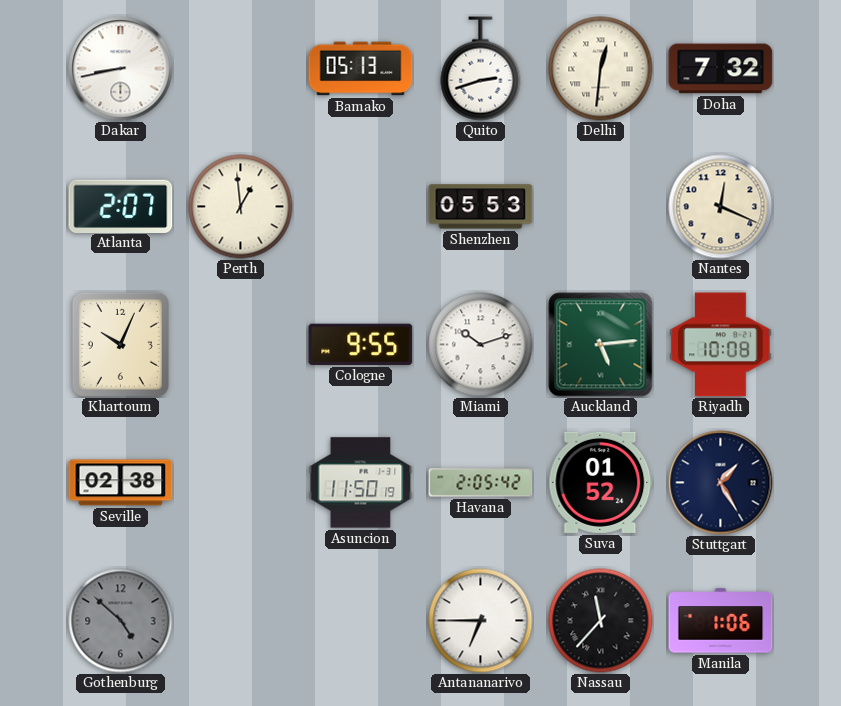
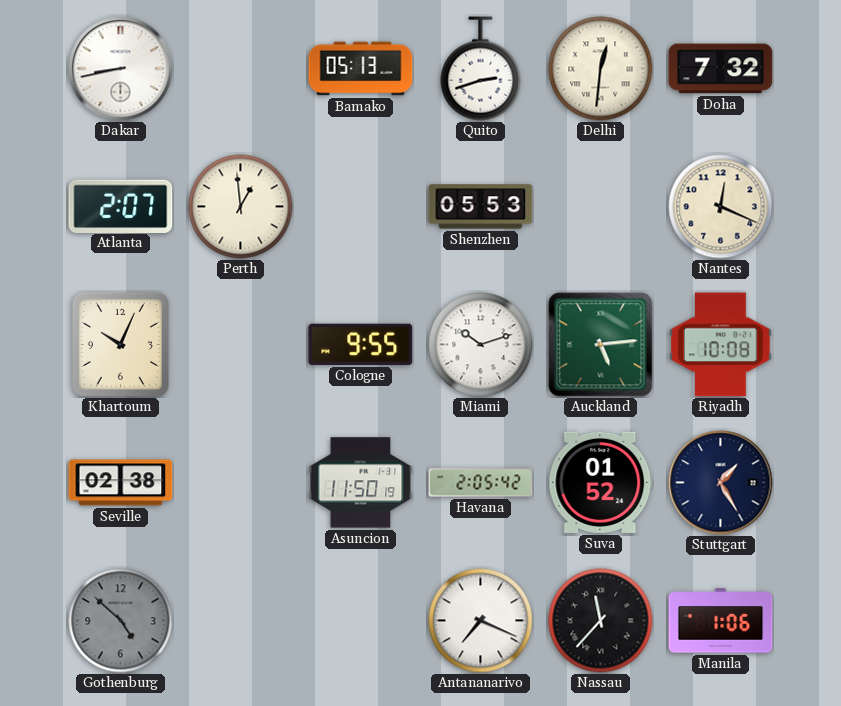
Antananarivo: 6:45 -> 7:19 (481, 621)
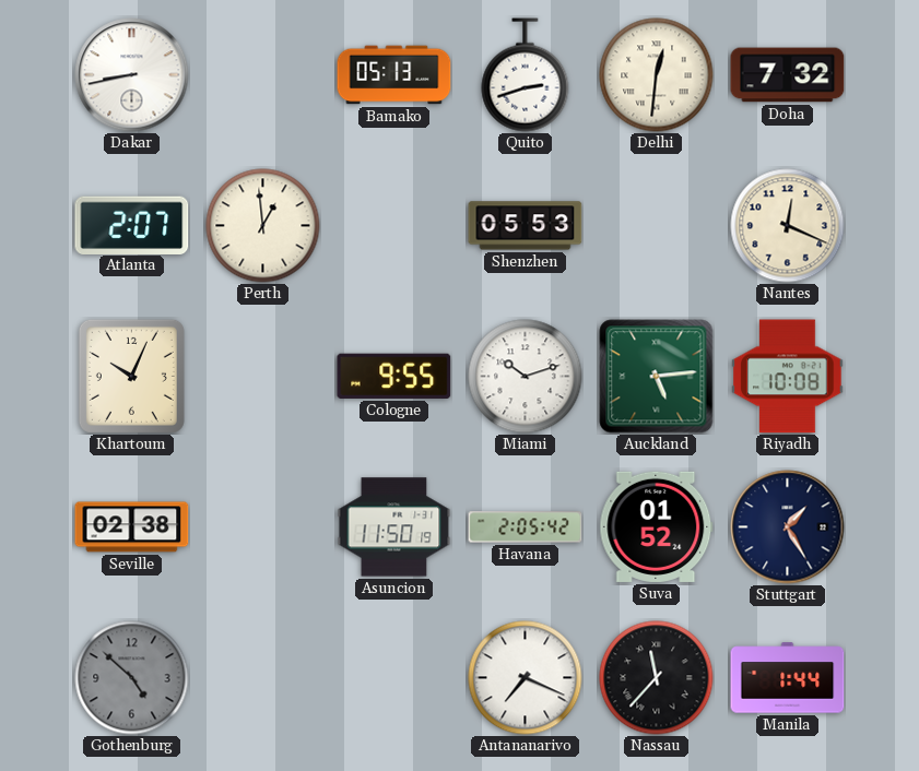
Manila: 1:06 -> 1:44 (788, 678)
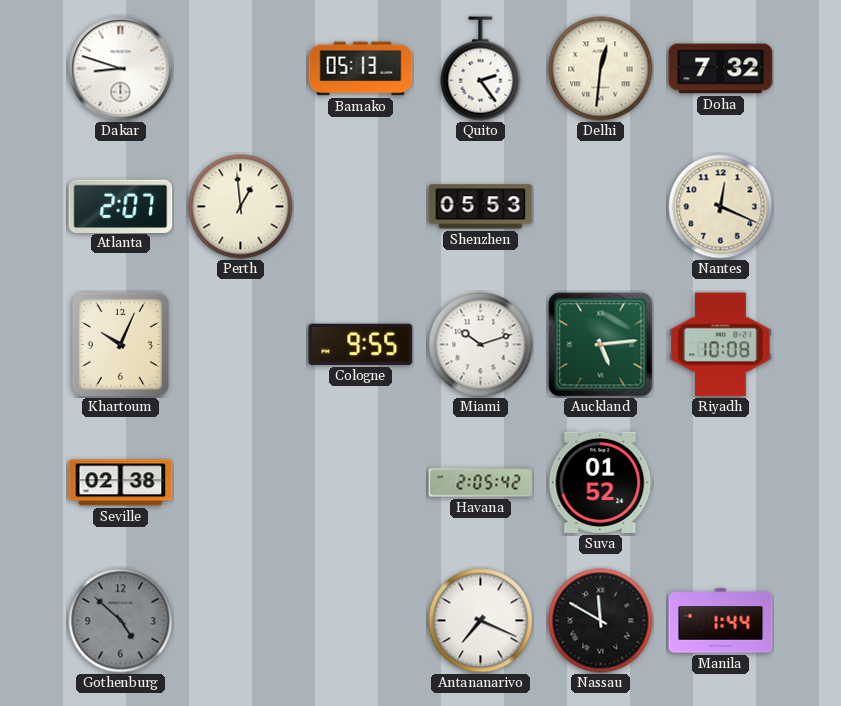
Dakar: 8:43 -> 8:48 (121, 69)
Quito: 2:42 -> 2:24 (481, 69)
Asuncion: 11:50 -> none (394, 527)
Stuttgart: 1:25 -> none (788, 527)
Nassau: 11:37 -> 11:50 (601, 621)
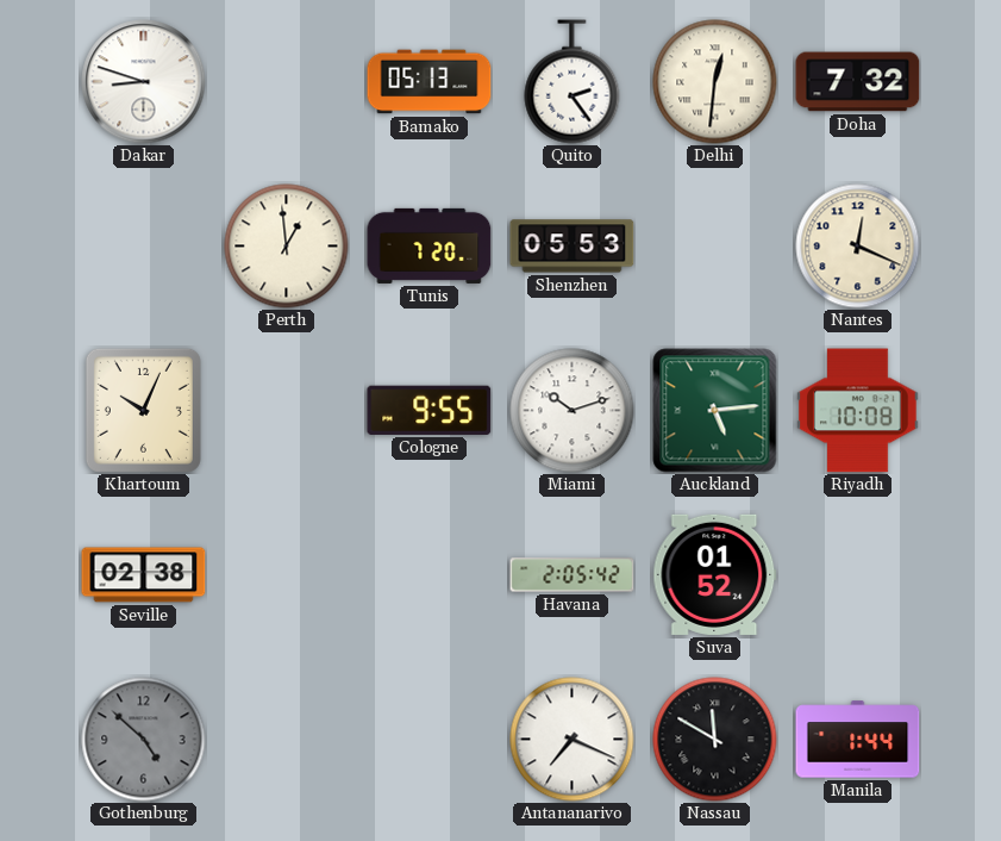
Atlanta: 2:07 -> none (121, 206)
Tunis: none -> 7:20 (430, 245)
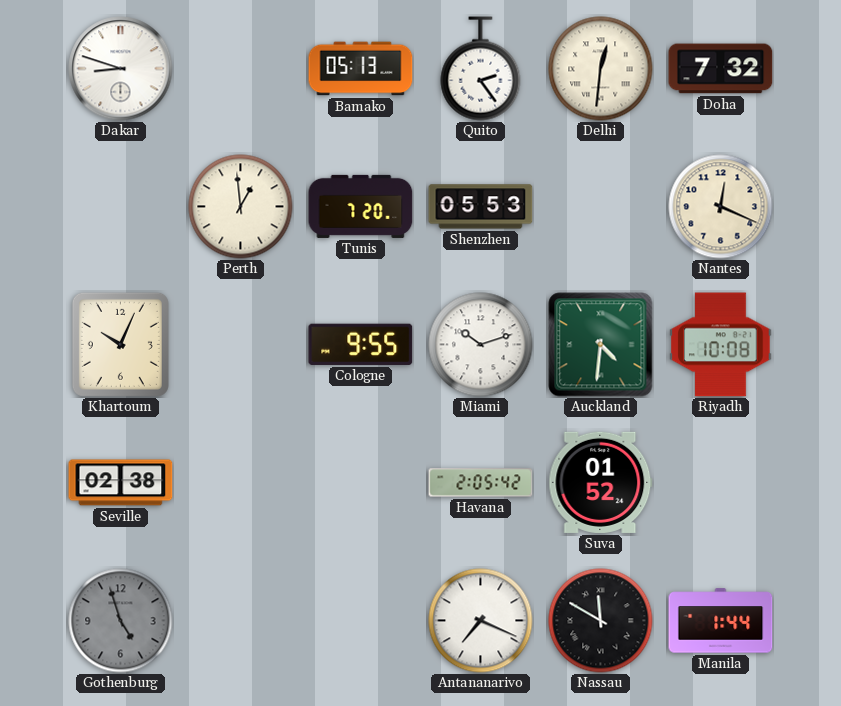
Auckland: 5:14 -> 4:31 (601, 345)
Gothenburg: 4:52 -> 4:57 (121, 621)
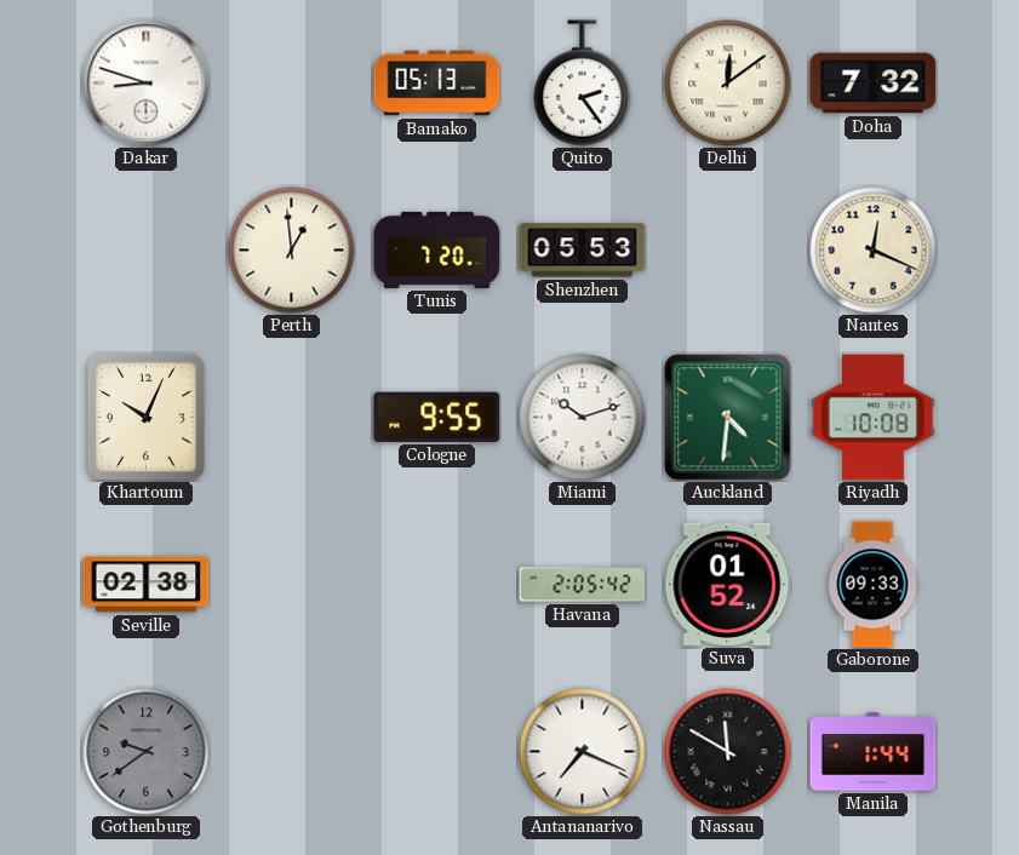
Delhi: 12:31 -> 12:09 (728, 84)
Gaborone: none -> 09:33 (872, 585)
Gothenburg: 4:57 -> 9:39 (147, 752)
